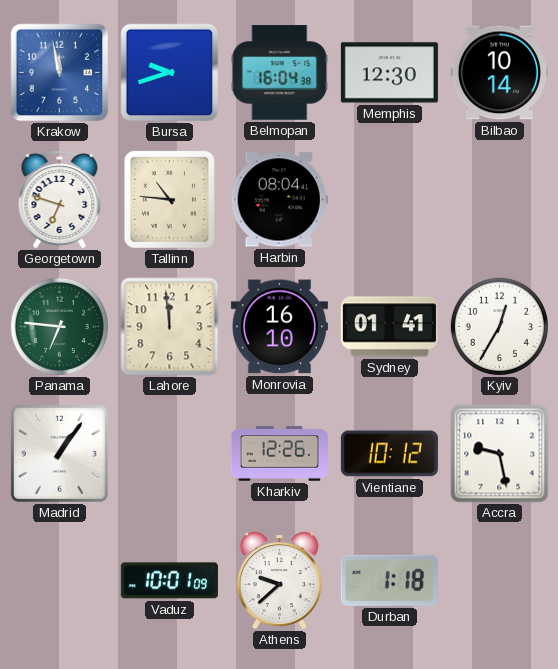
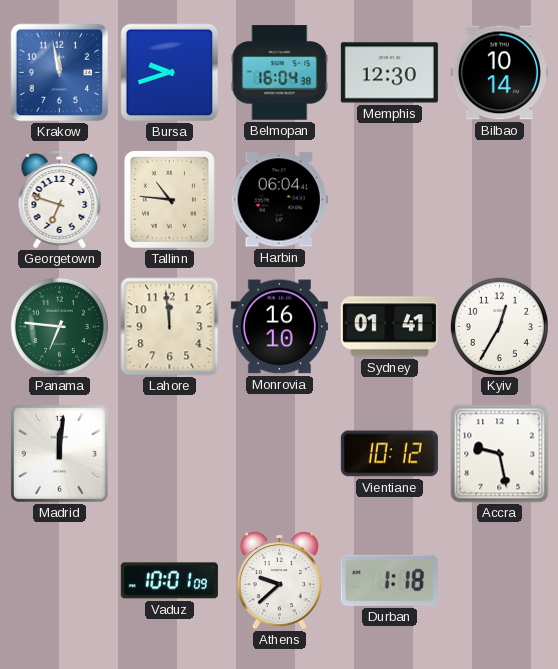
Harbin: 08:04 -> 06:04 (279, 200)
Madrid: 1:06 -> 12:01 (59, 453)
Kharkiv: 12:26 -> none (279, 454)
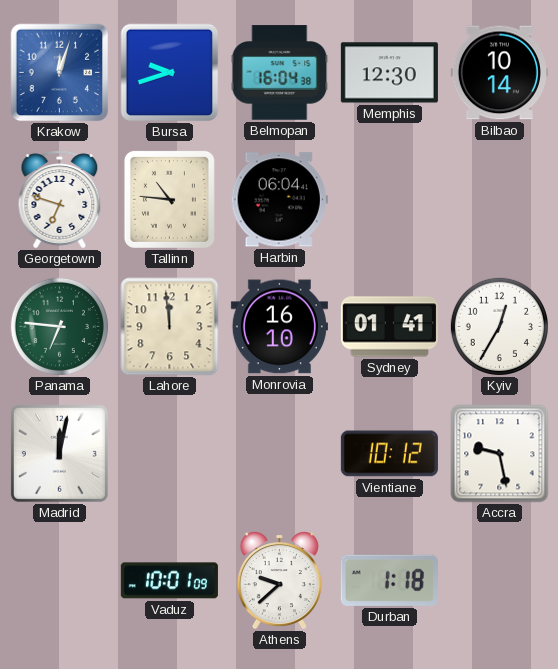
Krakow: 11:58 -> 12:03 (60, 73)
Madrid: 12:01 -> 12:02 (59, 453)
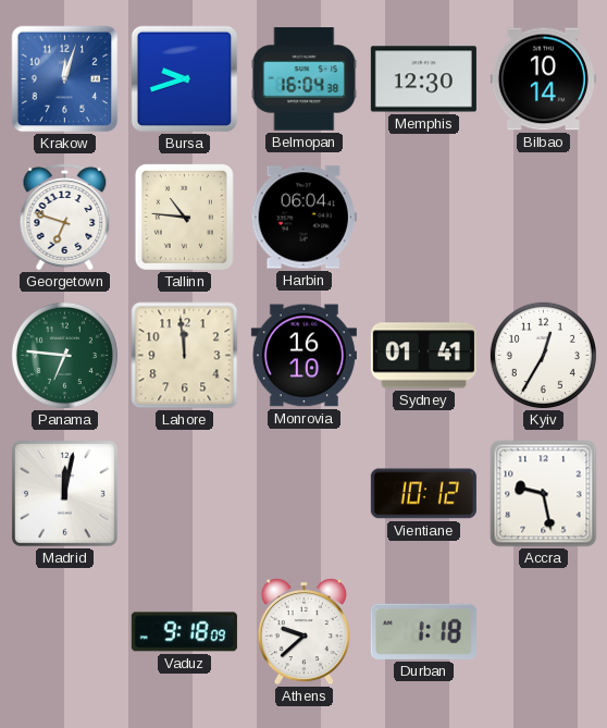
Vaduz: 10:01 -> 9:18 (184, 632)
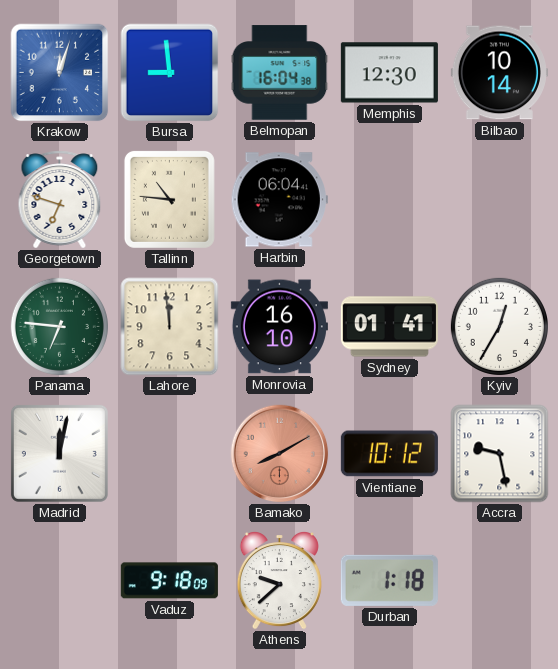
Bursa: 9:42 -> 8:59 (170, 73)
Bamako: none -> 8:10 (280, 454)
